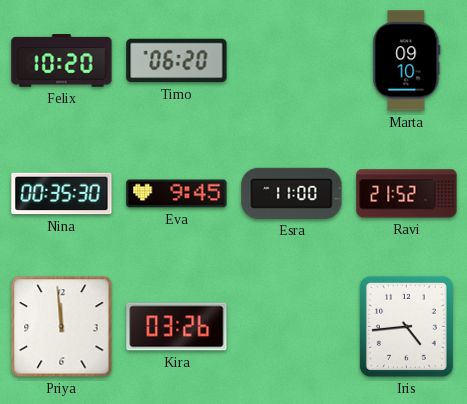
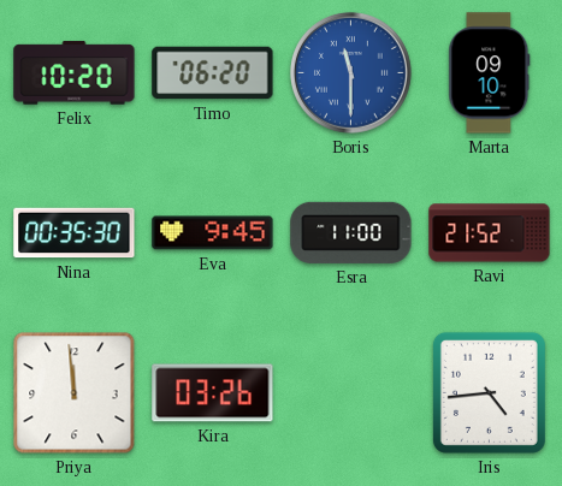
Boris: none -> 11:30 (350, 72)
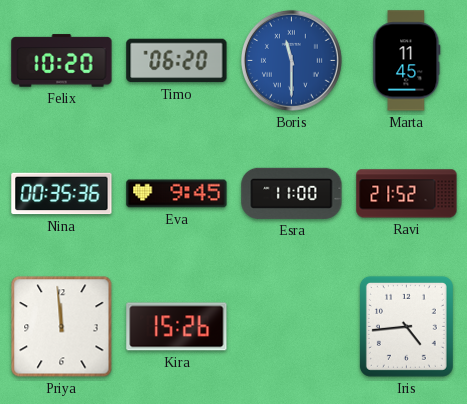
Marta: 09:10 -> 11:45 (407, 61)
Nina: 00:35:30 -> 00:35:36 (62, 194)
Kira: 03:26 -> 15:26 (177, 327)
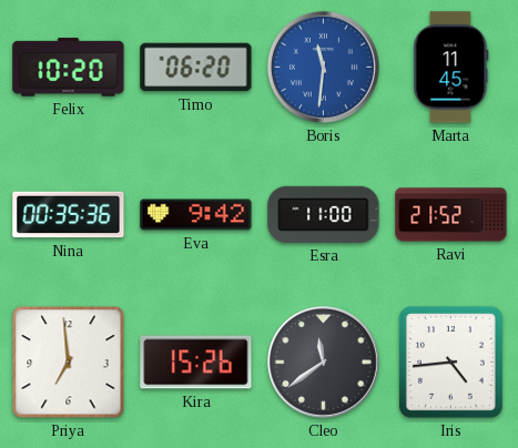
Boris: 11:30 -> 11:31 (323, 67)
Eva: 9:45 -> 9:42 (196, 215)
Priya: 11:59 -> 6:59 (69, 363)
Cleo: none -> 11:39 (323, 362)
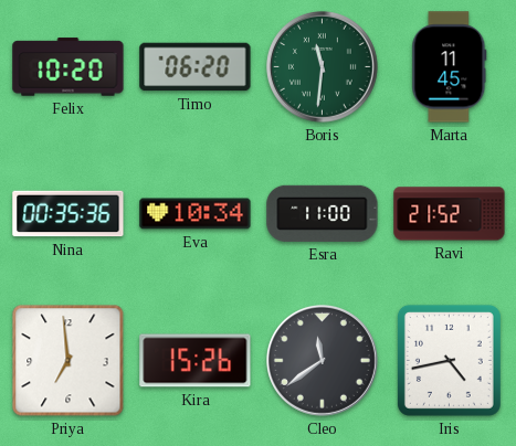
Boris dial: blue -> green (322, 66)
Eva: 9:42 -> 10:34 (196, 214)
Iris: 4:44 -> 4:43 (449, 360)
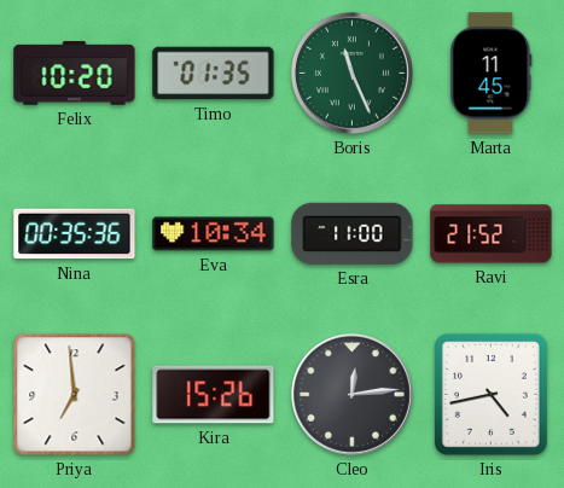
Timo: 06:20 -> 01:35 (214, 74)
Boris: 11:31 -> 11:26 (351, 72)
Cleo: 11:39 -> 12:14 (351, 394)
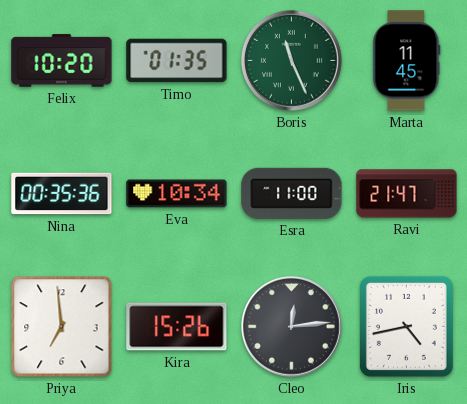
Ravi: 21:52 -> 21:47 (407, 194)
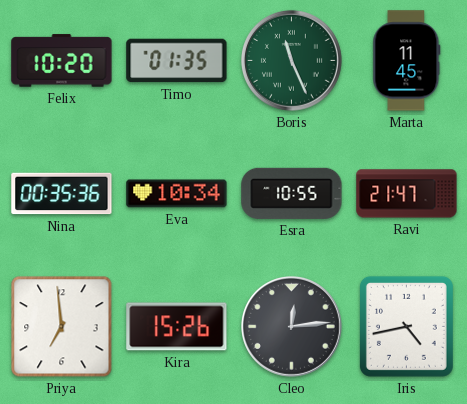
Esra: 11:00 -> 10:55 (292, 193)
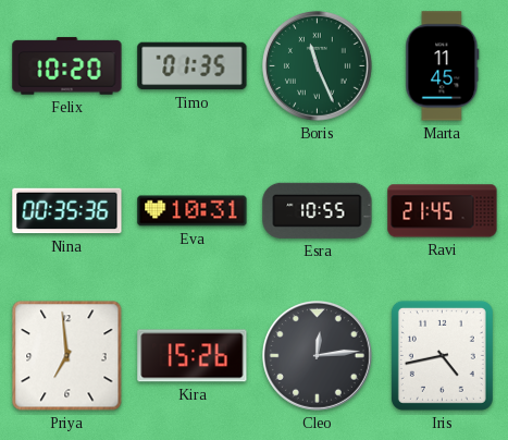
Eva: 10:34 -> 10:31 (193, 211)
Ravi: 21:47 -> 21:45 (443, 211)
